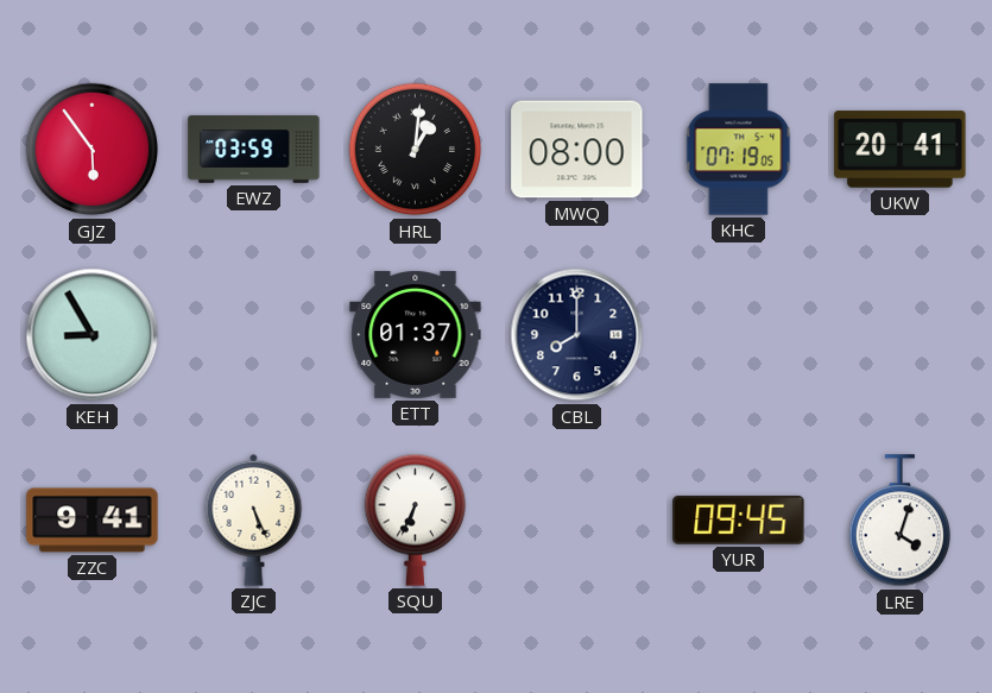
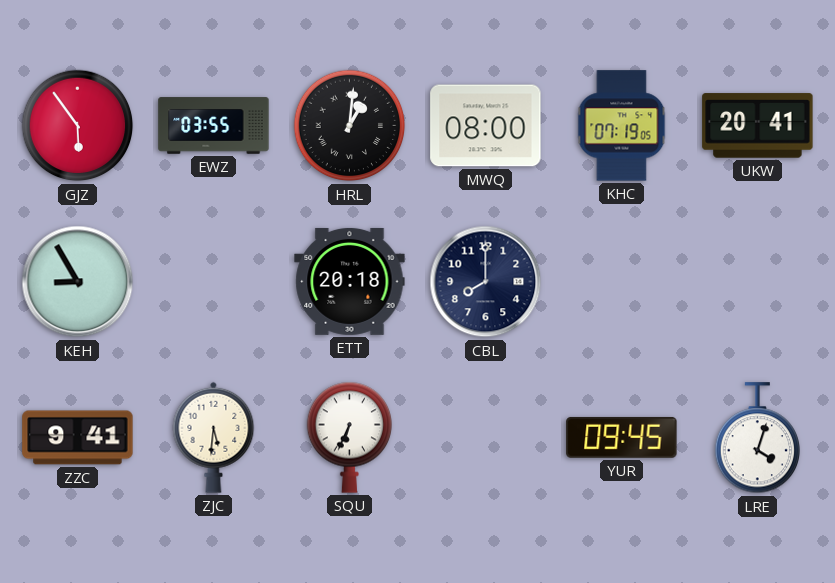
EWZ: 03:59 -> 03:55 (214, 126)
ETT: 01:37 -> 20:18 (350, 281)
ZJC: 5:26 -> 5:31 (214, 437)
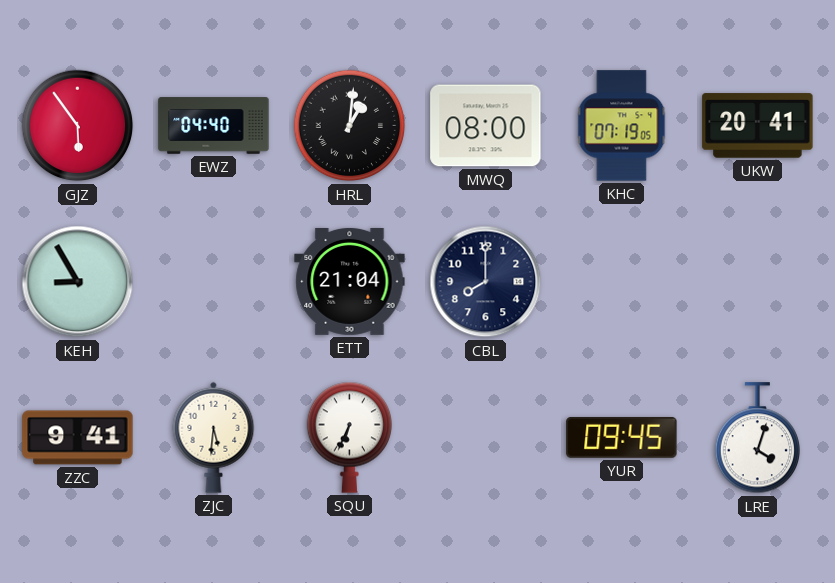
EWZ: 03:55 -> 04:40 (214, 126)
ETT: 20:18 -> 21:04 (350, 281)
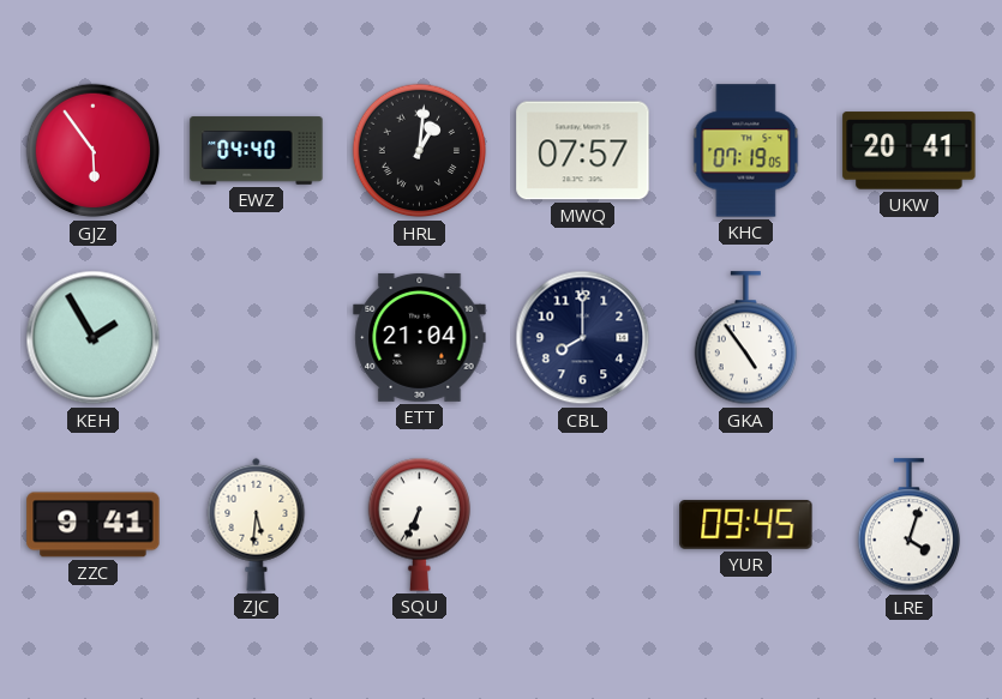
MWQ: 08:00 -> 07:57 (583, 151)
KEH: 8:55 -> 1:55 (94, 338)
GKA: none -> 4:54 (745, 338)
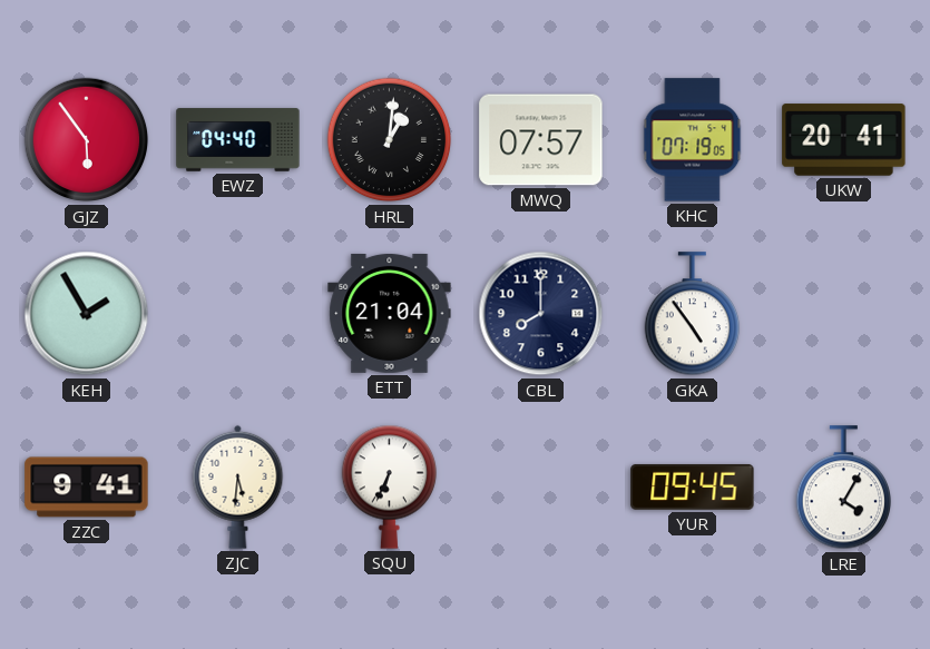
LRE: 4:03 -> 4:05 (843, 488)
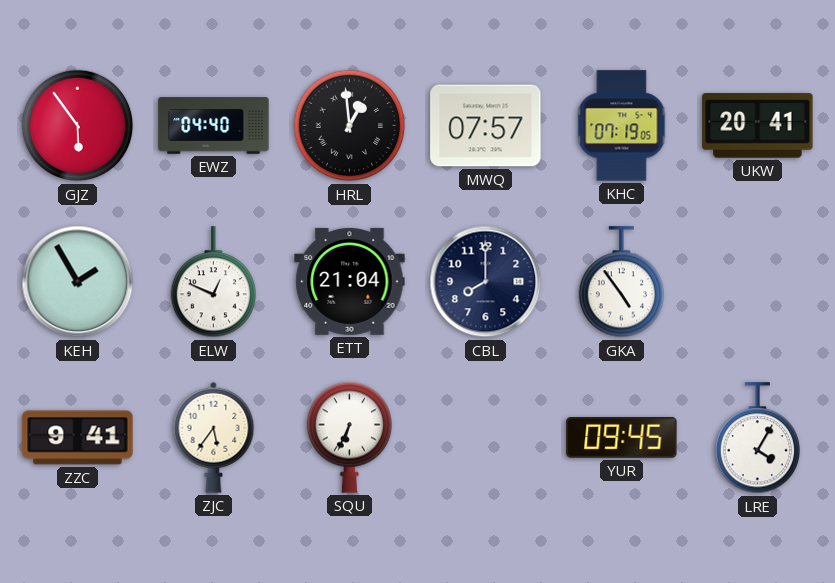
HRL: 1:01 -> 12:59 (350, 126)
ELW: none -> 12:49 (213, 282)
ZJC: 5:31 -> 5:36 (214, 437)
